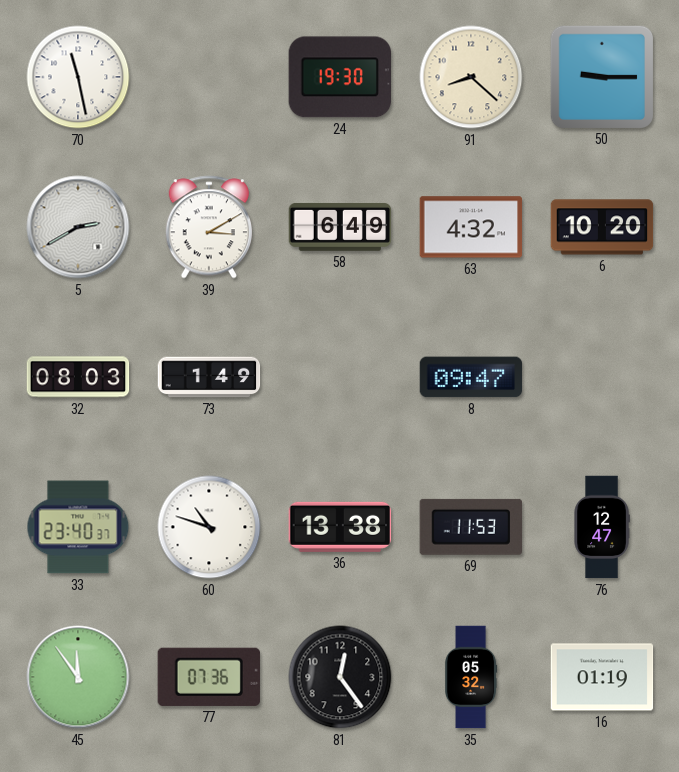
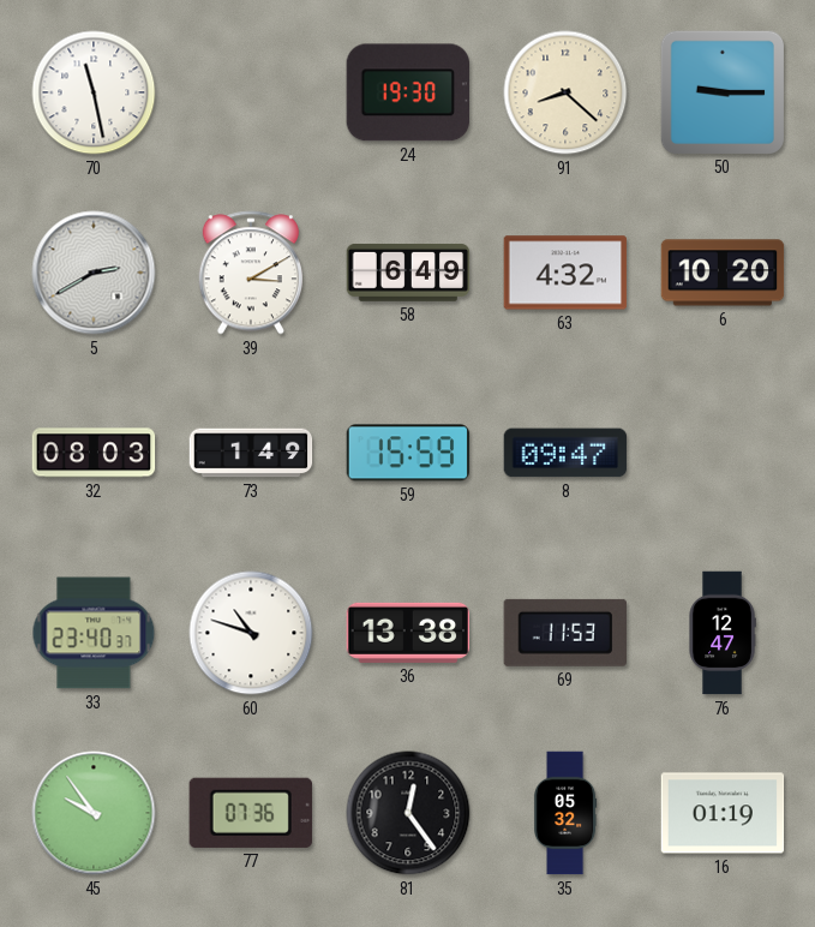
59: none -> 15:59 (408, 453)
45: 11:54 -> 9:54 (94, 813)
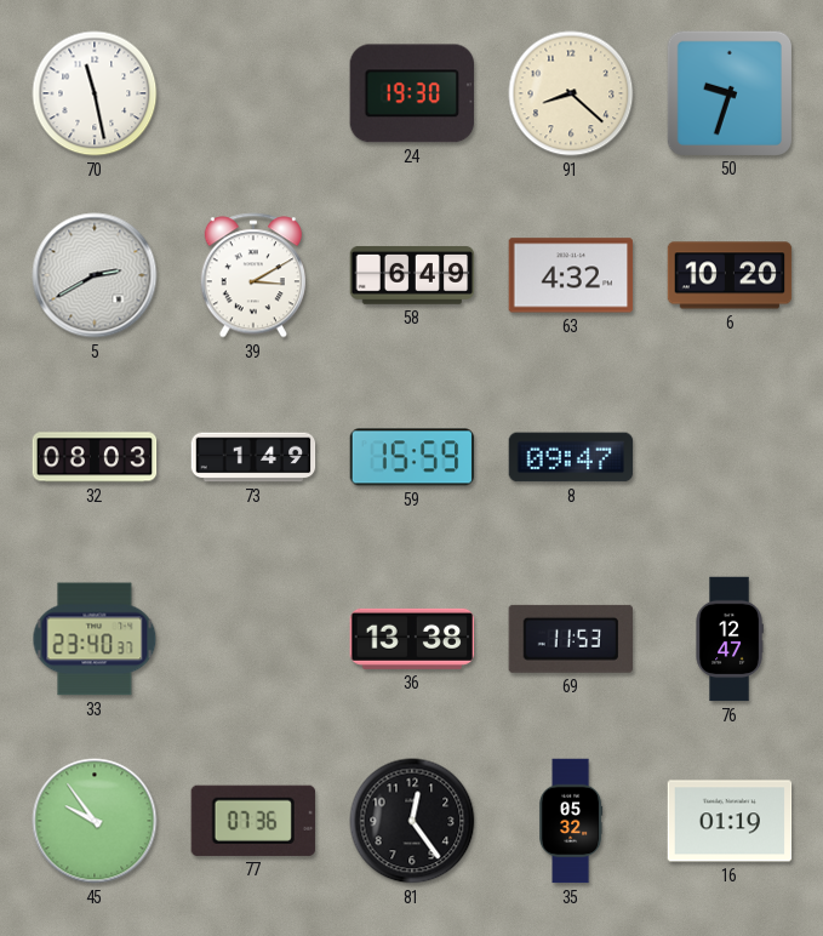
50: 9:15 -> 9:33 (728, 92)
60: 10:48 -> none (251, 633)
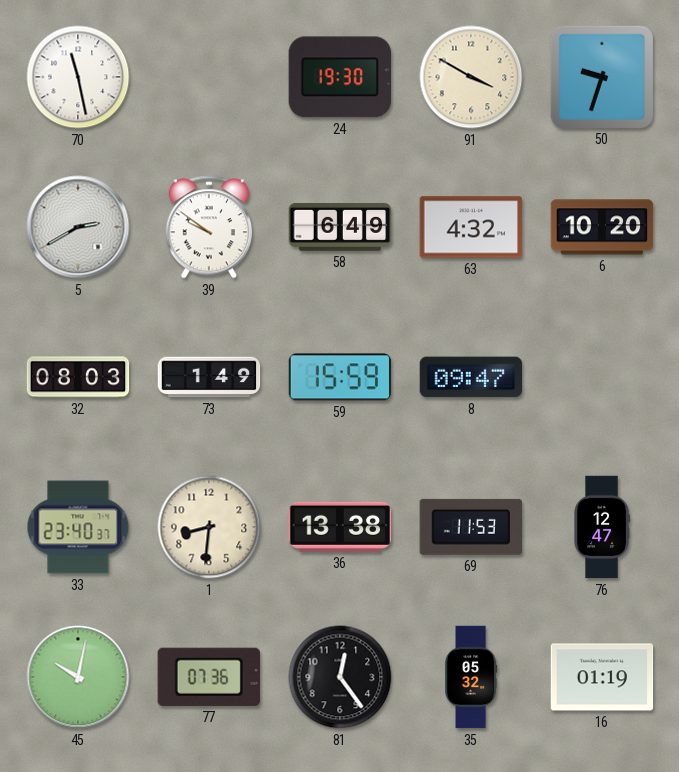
91: 8:22 -> 3:50 (471, 77)
39: 3:10 -> 9:51 (208, 227)
1: none -> 8:31 (209, 527)
45: 9:54 -> 10:02 (78, 677)
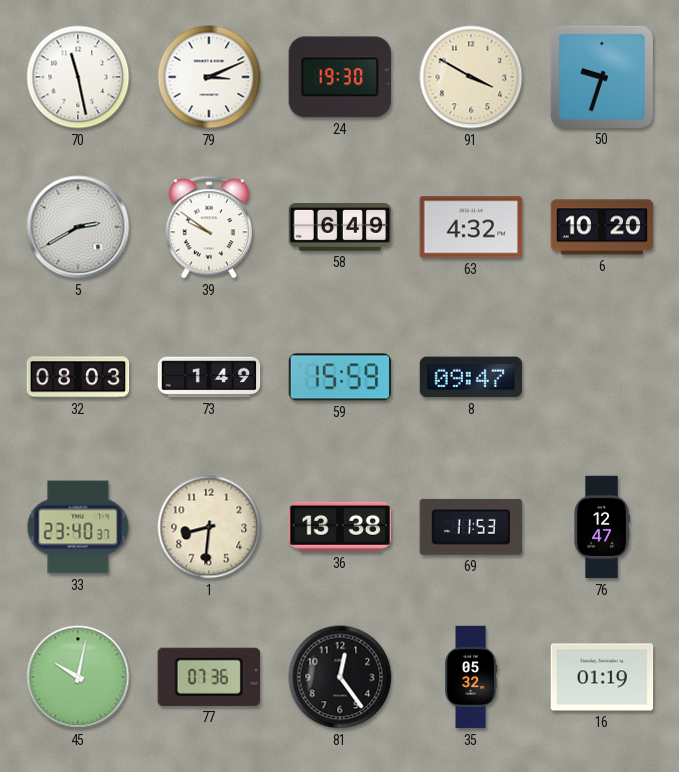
79: none -> 3:11 (209, 77)
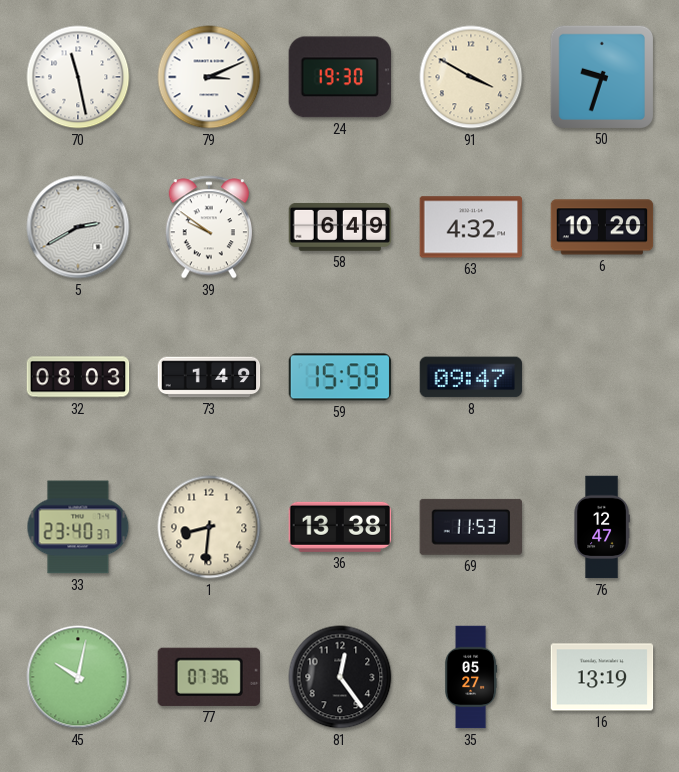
35: 05:32 -> 05:27 (472, 677)
16: 01:19 -> 13:19 (602, 677)
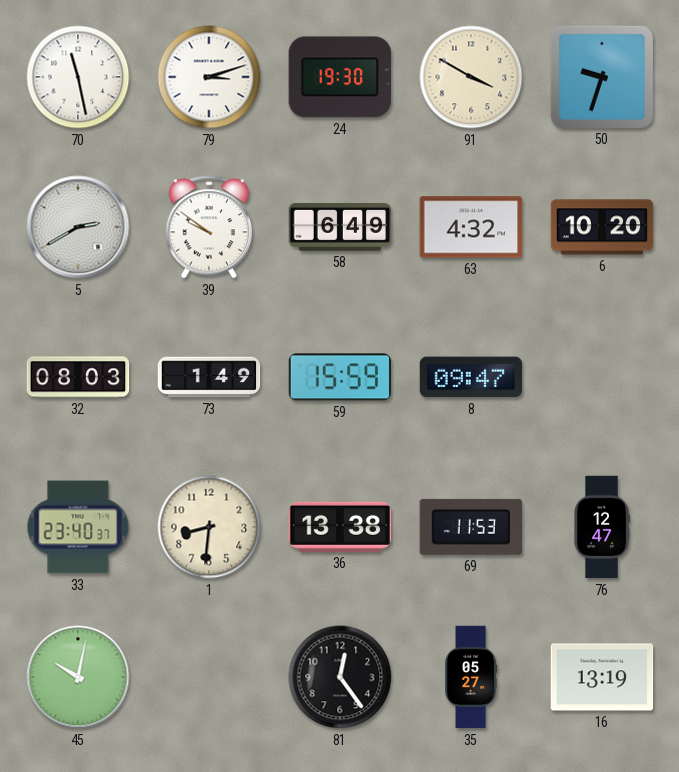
79: 3:11 -> 3:12 (209, 77)
77: 07:36 -> none (209, 677)
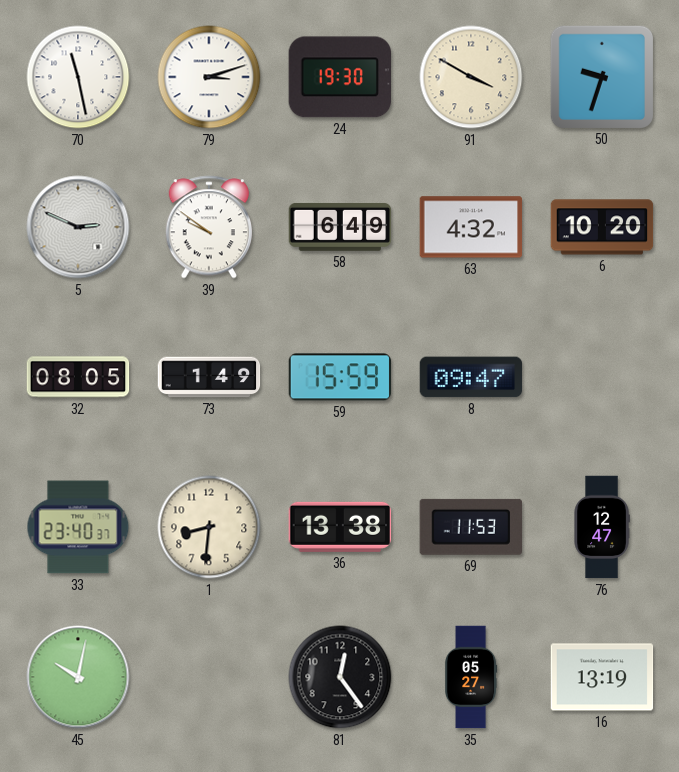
5: 2:40 -> 2:49 (78, 227)
32: 08:03 -> 08:05 (78, 377)
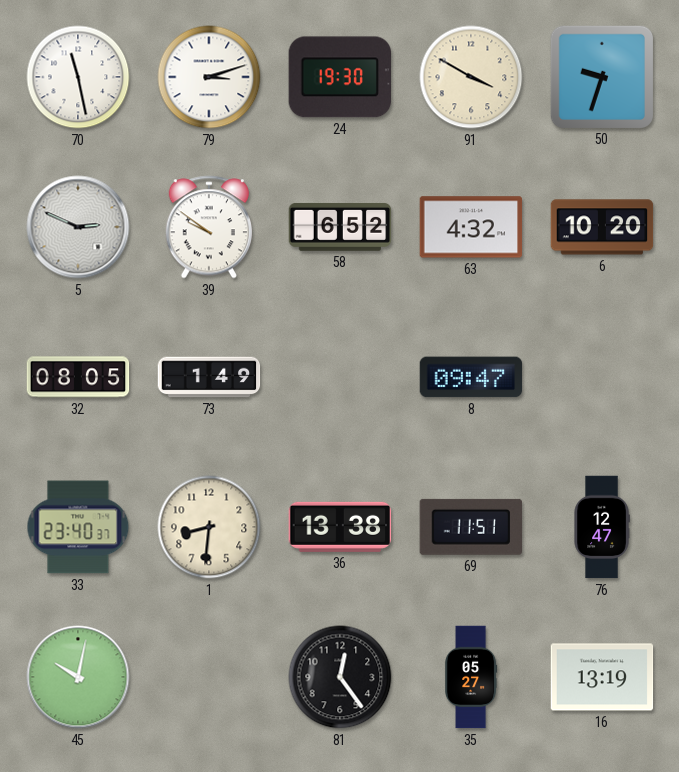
58: 6:49 -> 6:52 (340, 227)
59: 15:59 -> none (340, 377)
69: 11:53 -> 11:51 (470, 527)
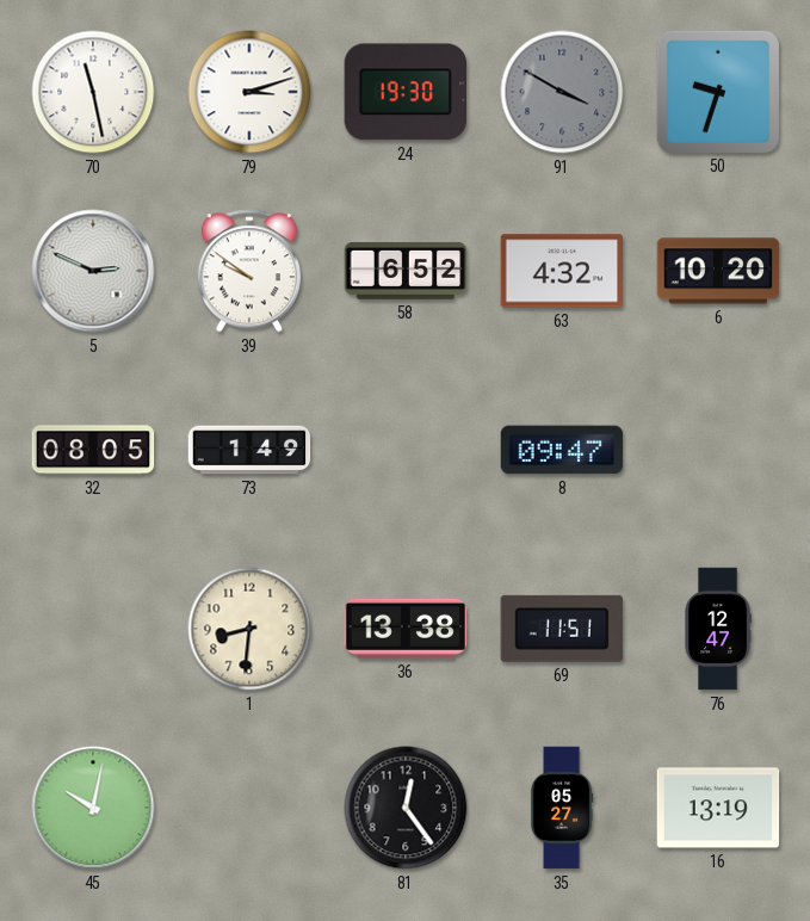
91 dial: cream -> grey (562, 92)
33: 23:40 -> none (78, 527)
